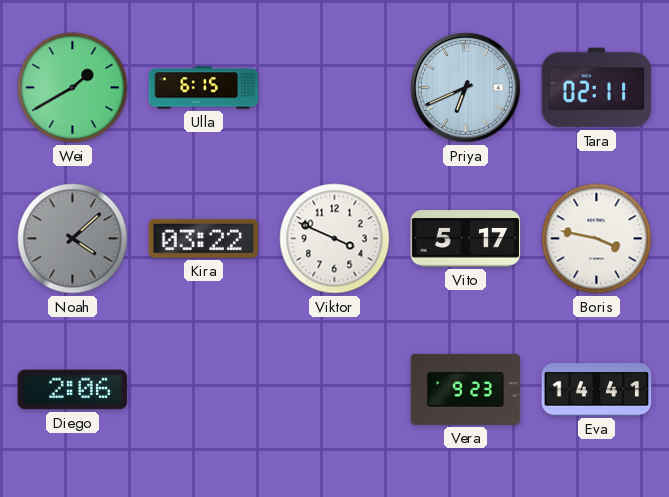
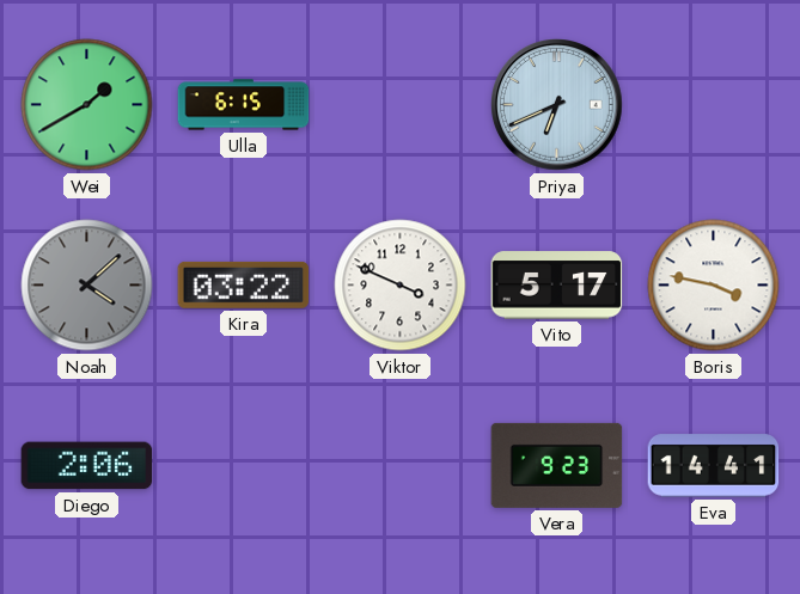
Tara: 02:11 -> none (597, 88)
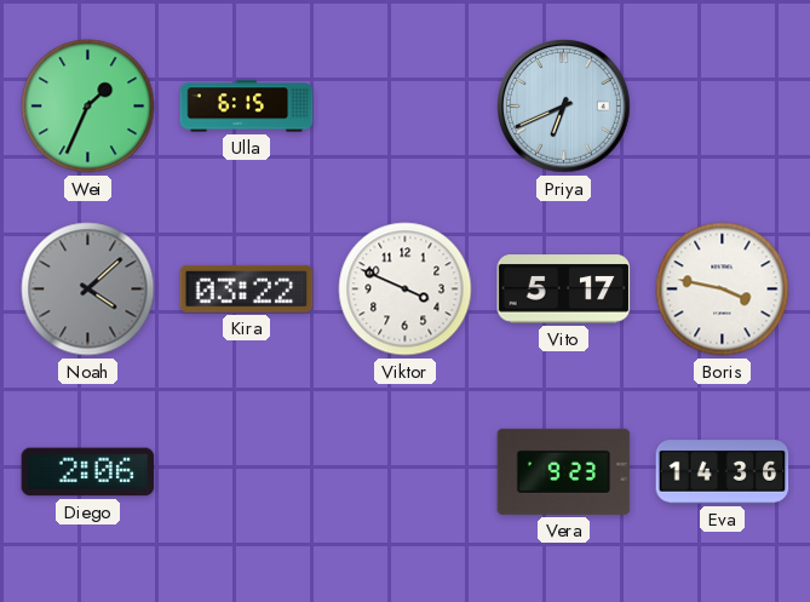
Wei: 1:40 -> 1:34 (88, 107)
Eva: 14:41 -> 14:36 (723, 472)
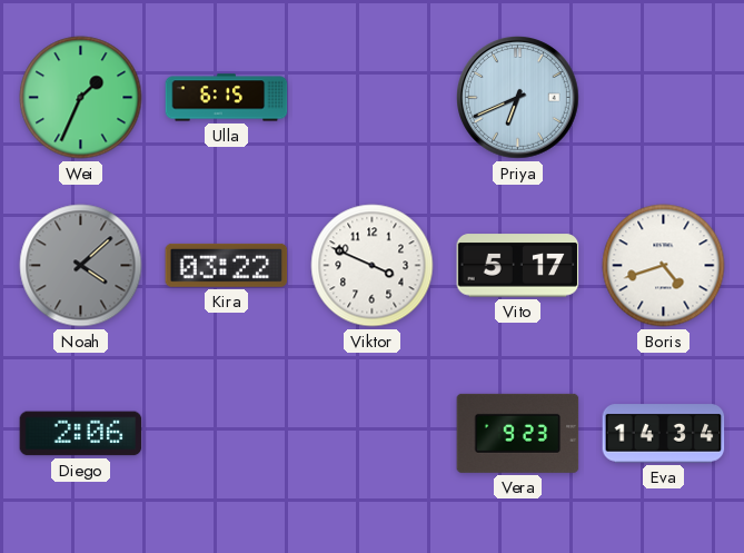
Boris: 3:47 -> 4:42 (664, 266)
Eva: 14:36 -> 14:34 (664, 434)
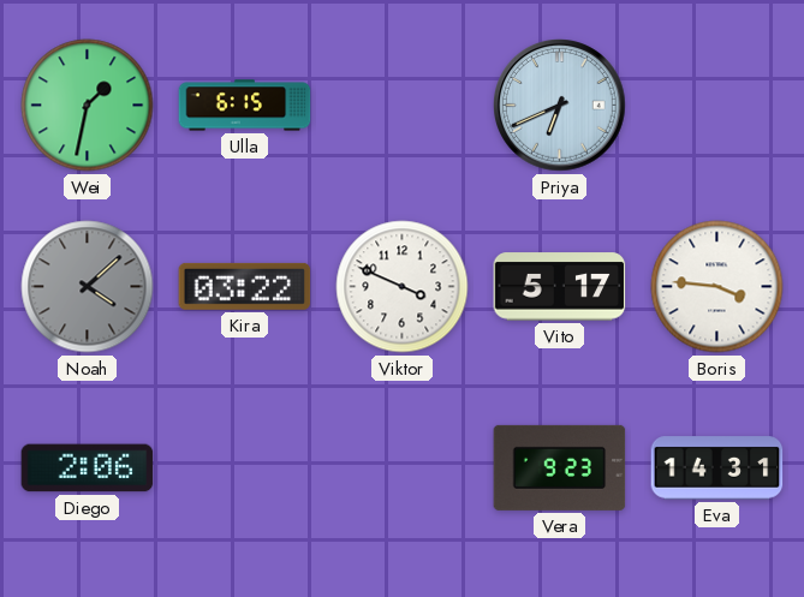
Wei: 1:34 -> 1:32 (88, 106)
Boris: 4:42 -> 3:46 (717, 287)
Eva: 14:34 -> 14:31 (717, 468)
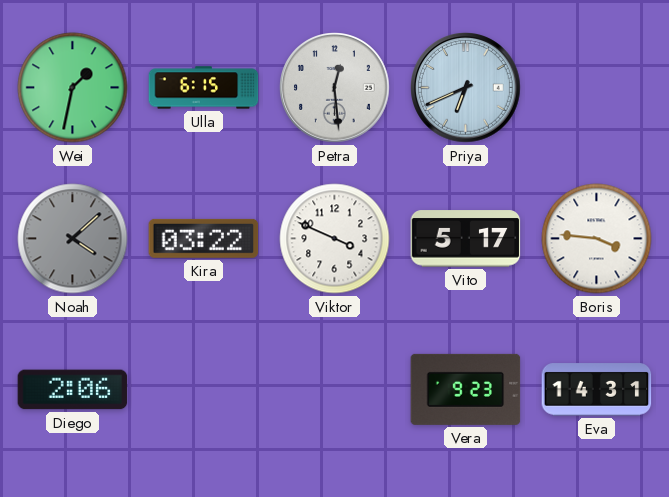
Petra: none -> 12:29 (335, 88)
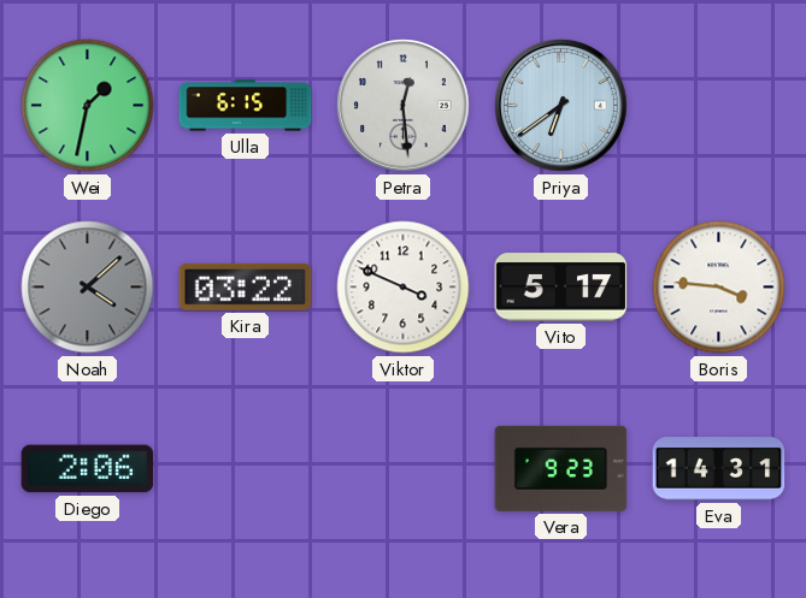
Priya: 6:41 -> 6:39 (561, 106)
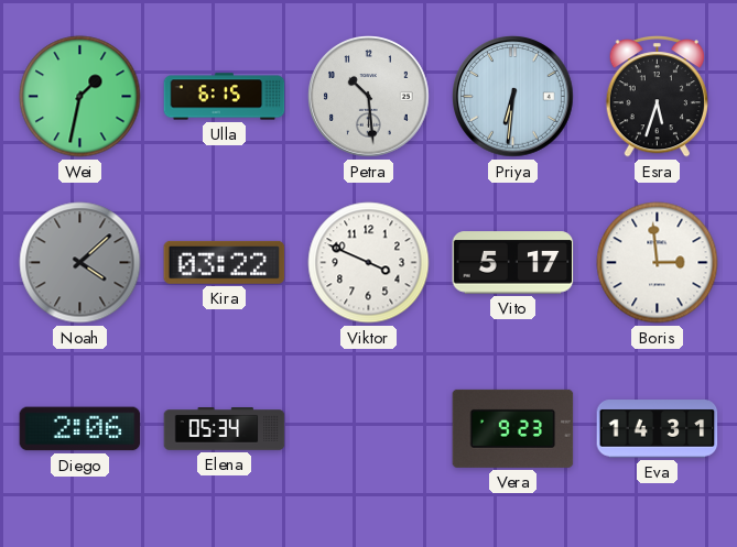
Petra: 12:29 -> 10:29 (369, 97)
Priya: 6:39 -> 6:31 (513, 97)
Esra: none -> 5:33 (657, 97)
Boris: 3:46 -> 2:59 (658, 263)
Elena: none -> 05:34 (225, 429)
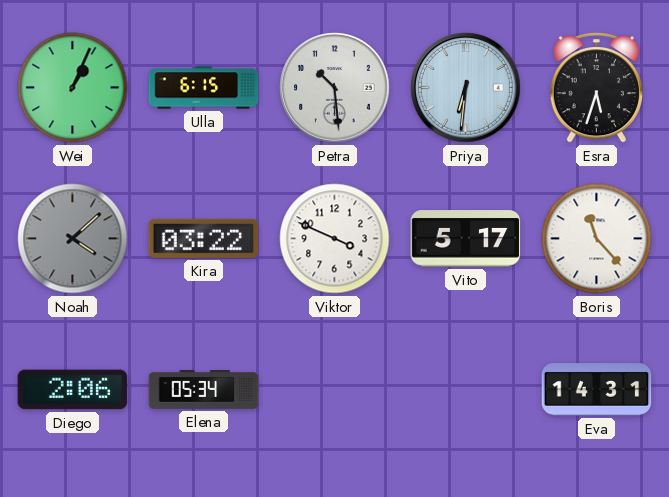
Wei: 1:32 -> 1:04 (73, 88)
Boris: 2:59 -> 11:23 (597, 239)
Vera: 9:23 -> none (513, 428)
